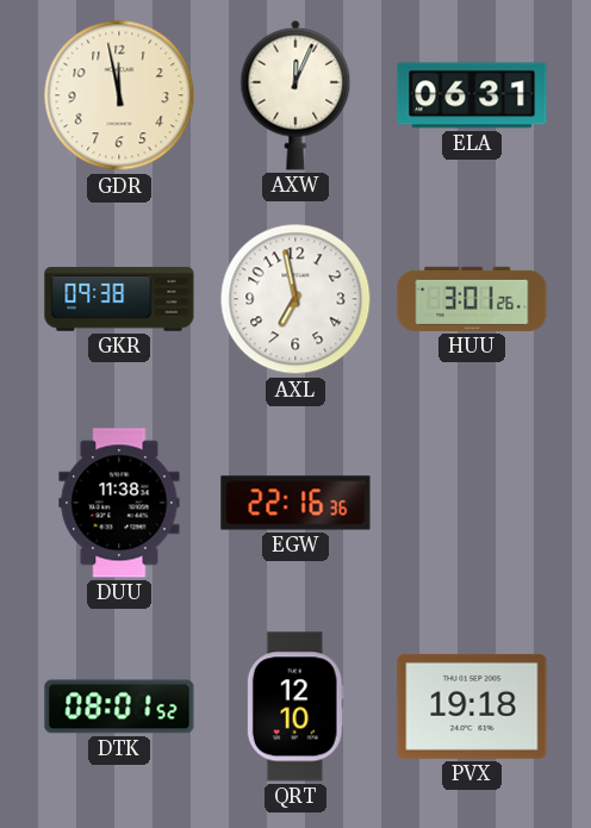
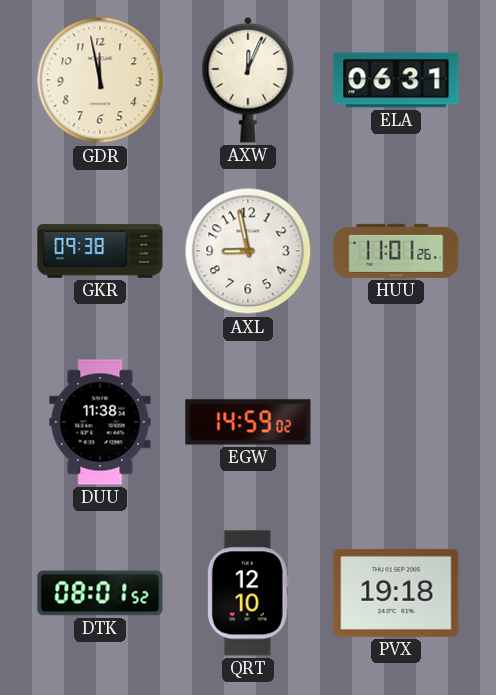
AXL: 6:58 -> 8:58 (248, 251)
HUU: 3:01 -> 11:01 (396, 251)
EGW: 22:16 -> 14:59 (248, 422)
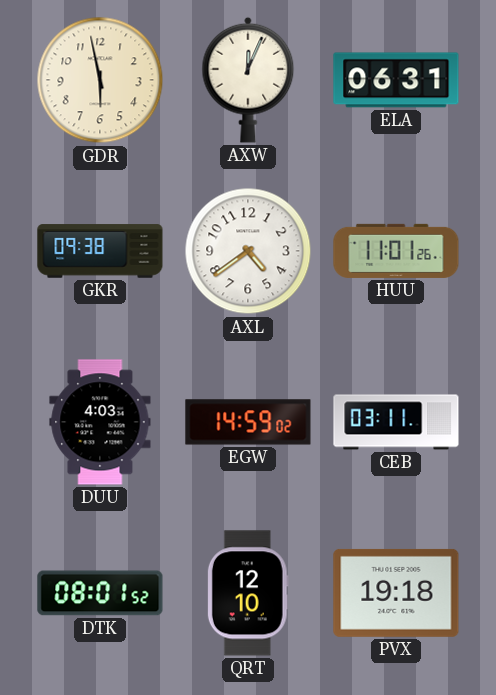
GDR: 11:58 -> 5:58 (100, 80)
AXL: 8:58 -> 4:39 (248, 251)
DUU: 11:38 -> 4:03 (100, 422)
CEB: none -> 03:11 (396, 422)
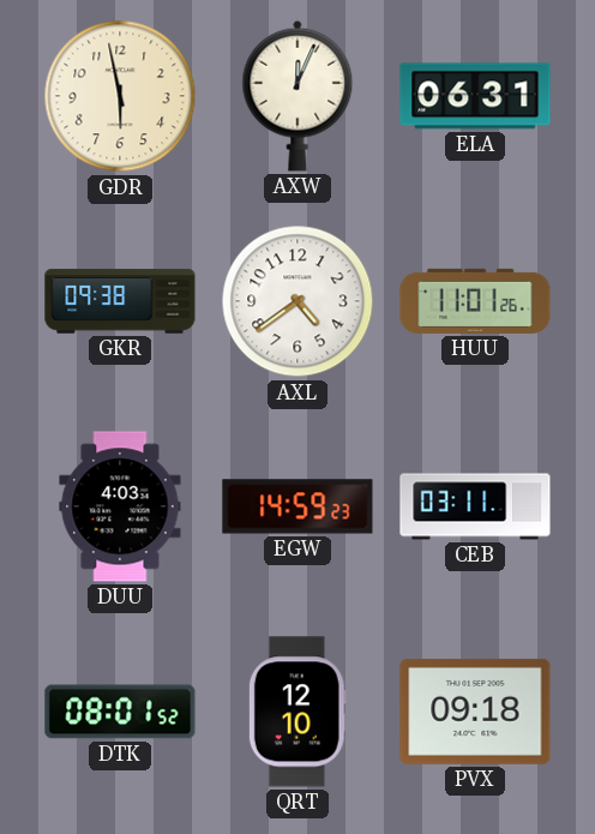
EGW: 14:59:02 -> 14:59:23 (297, 506)
PVX: 19:18 -> 09:18 (475, 712)
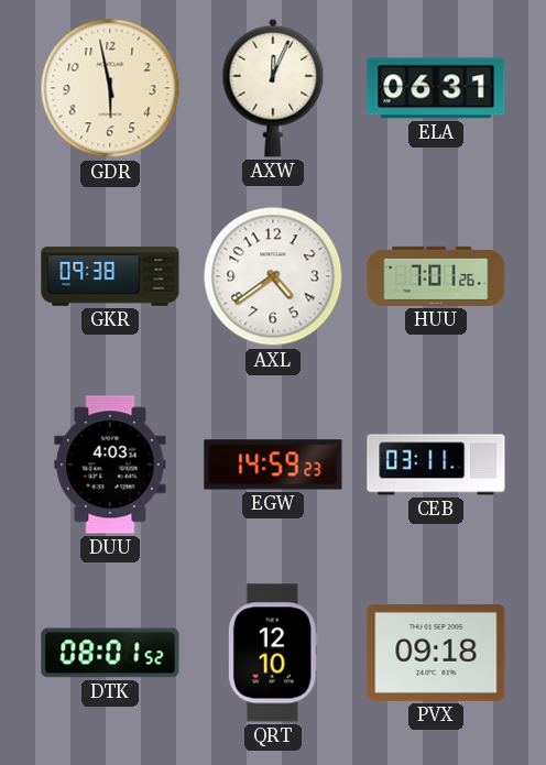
HUU: 11:01 -> 7:01 (436, 276)
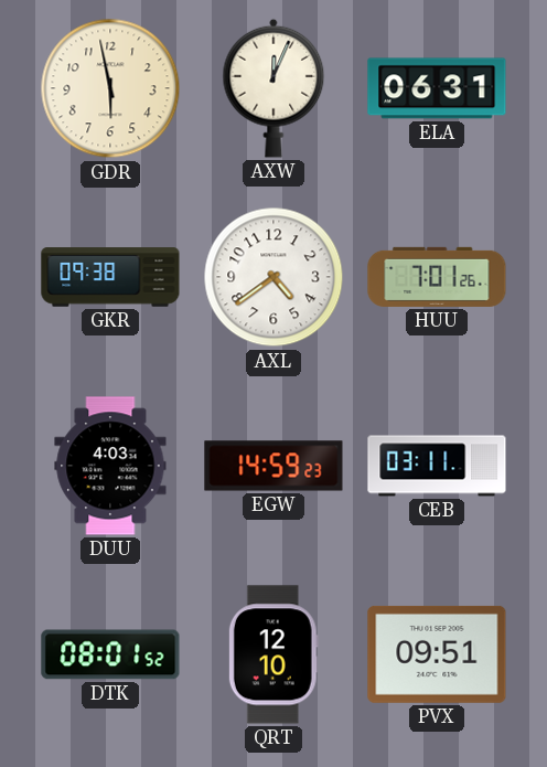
PVX: 09:18 -> 09:51 (437, 654)
